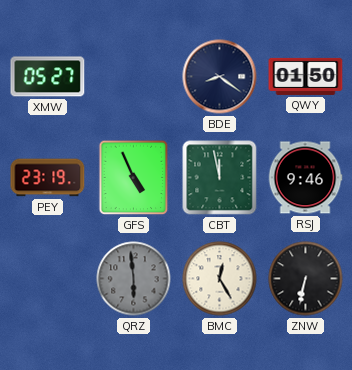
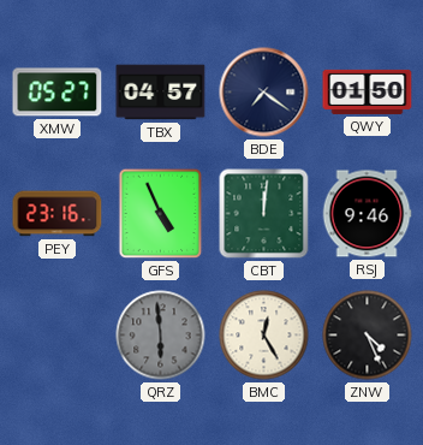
TBX: none -> 04:57 (161, 93)
BDE: 8:21 -> 7:21 (264, 93)
PEY: 23:19 -> 23:16 (58, 214)
CBT: 11:58 -> 12:01 (264, 214)
ZNW: 6:32 -> 4:26 (368, 336)
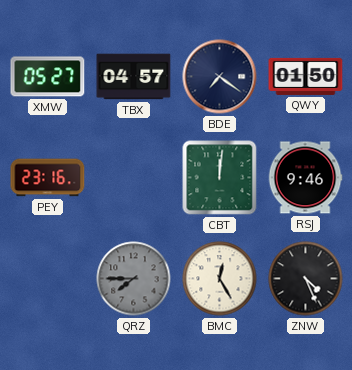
GFS: 4:56 -> none (161, 214)
QRZ: 5:59 -> 7:45 (134, 279)
